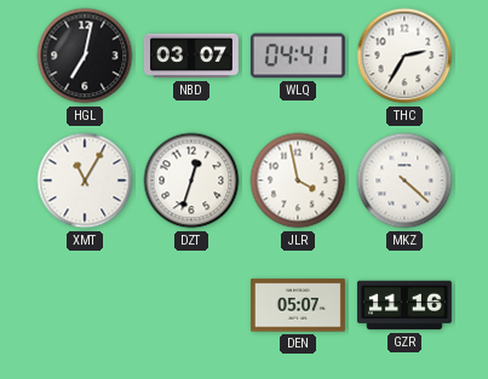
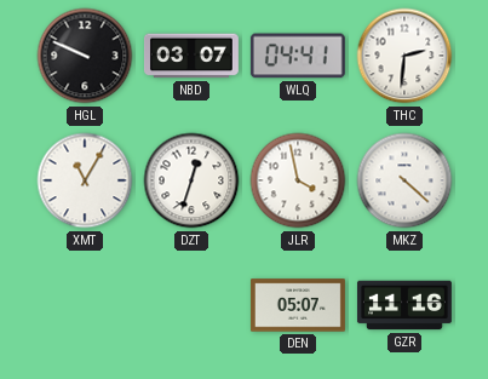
HGL: 7:02 -> 9:49 (85, 56)
THC: 2:35 -> 2:31 (404, 56)
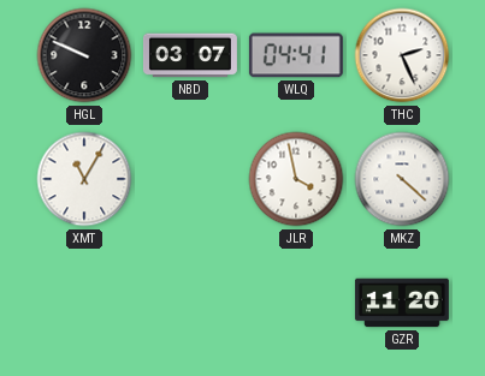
THC: 2:31 -> 2:26 (402, 55)
DZT: 12:33 -> none (191, 180)
DEN: 05:07 -> none (298, 305)
GZR: 11:16 -> 11:20 (402, 303)
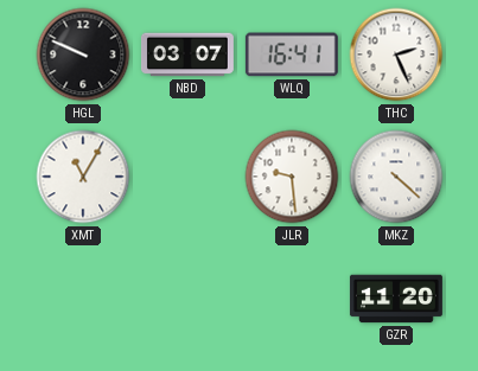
WLQ: 04:41 -> 16:41 (292, 55)
JLR: 3:58 -> 9:29 (292, 177)
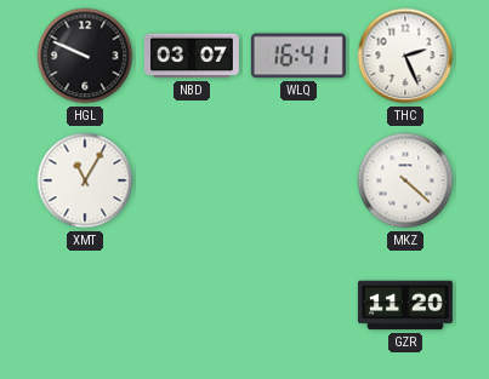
JLR: 9:29 -> none (292, 177)
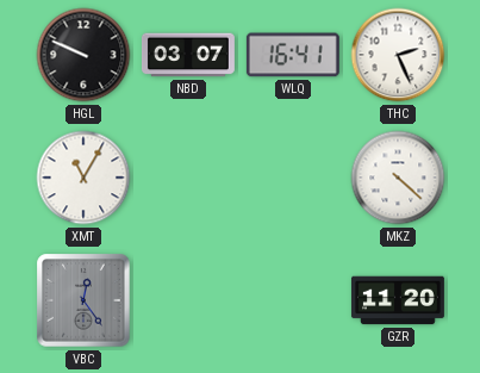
VBC: none -> 12:24 (83, 300)
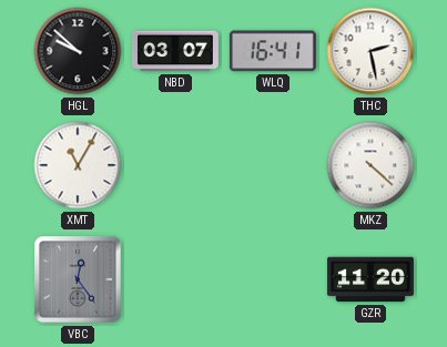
HGL: 9:49 -> 9:52 (78, 51)
THC: 2:26 -> 2:28 (370, 51)
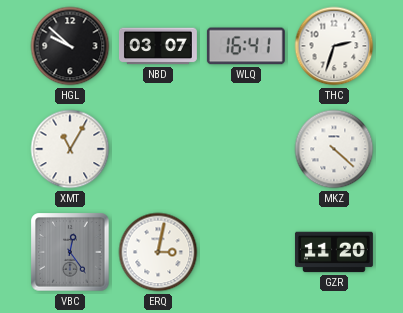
THC: 2:28 -> 2:33 (334, 46)
ERQ: none -> 3:02 (158, 252)
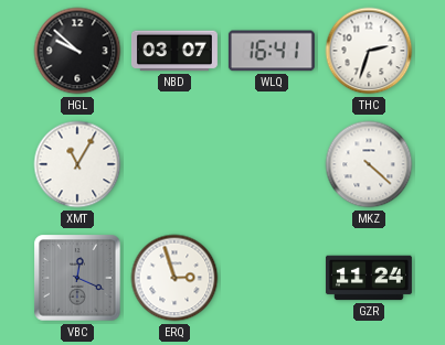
VBC: 12:24 -> 12:19 (77, 278)
ERQ: 3:02 -> 2:57 (174, 278)
GZR: 11:20 -> 11:24 (369, 278)
